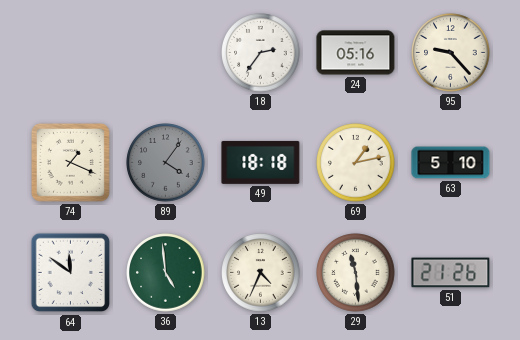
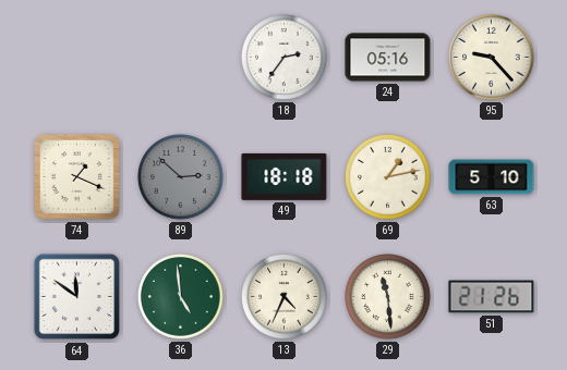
89: 4:06 -> 2:52 (181, 177)
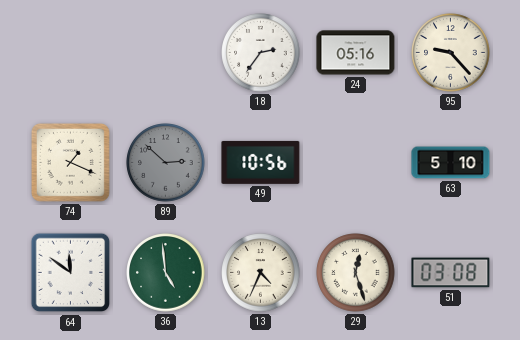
49: 18:18 -> 10:56 (261, 162)
69: 1:13 -> none (388, 177)
29: 11:29 -> 12:27 (356, 273)
51: 21:26 -> 03:08 (451, 273)
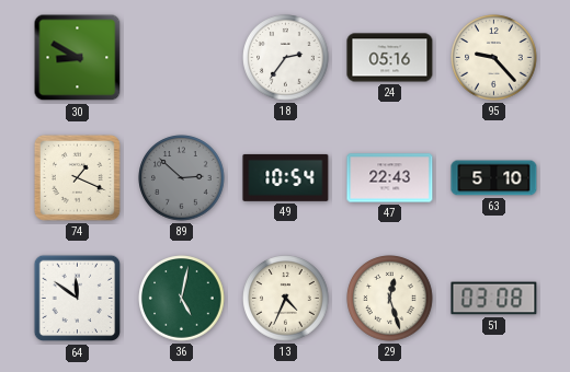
30: none -> 8:50 (78, 58)
49: 10:56 -> 10:54 (286, 177)
47: none -> 22:43 (390, 178)
36: 4:59 -> 5:02 (182, 299)
